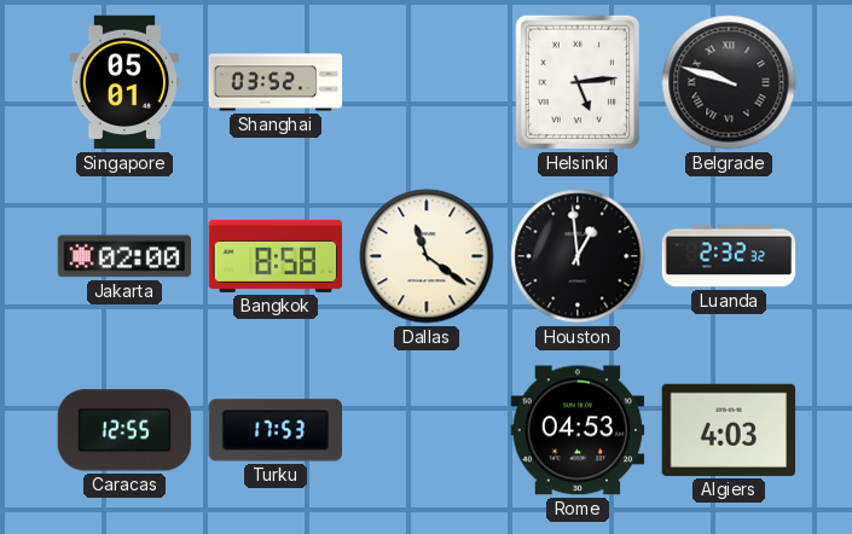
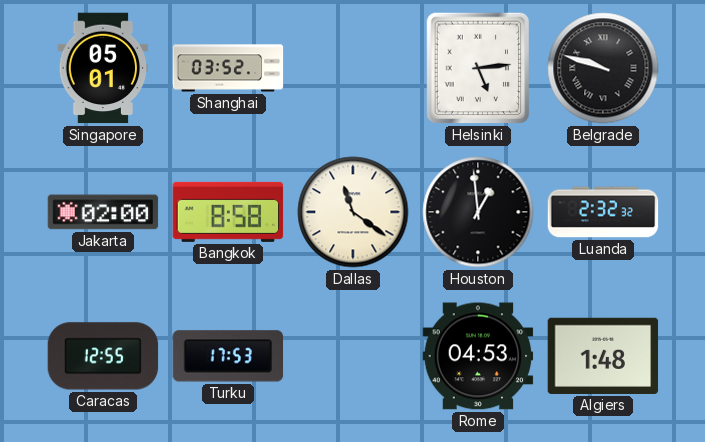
Algiers: 4:03 -> 1:48 (603, 356)
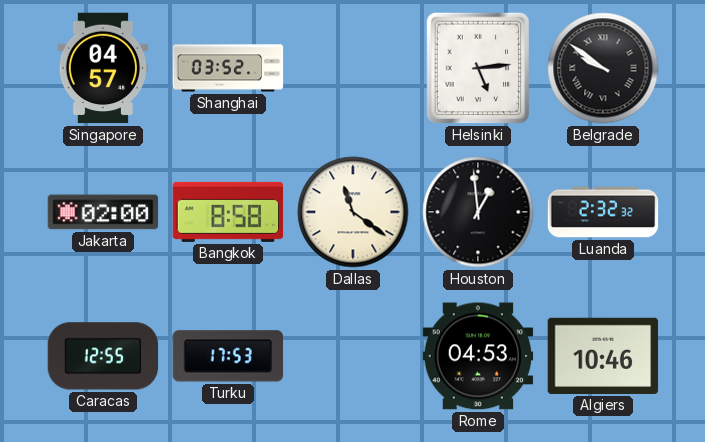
Singapore: 05:01 -> 04:57 (103, 68)
Belgrade: 9:48 -> 9:51 (603, 68)
Algiers: 1:48 -> 10:46 (603, 356)
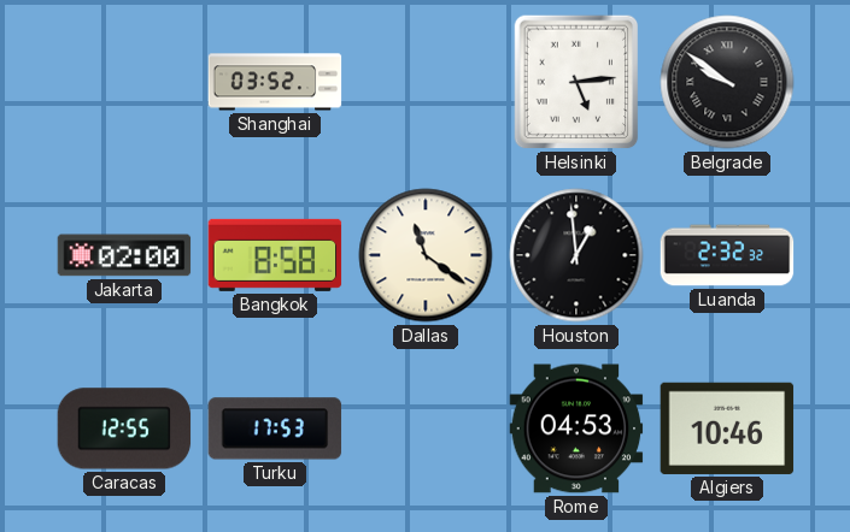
Singapore: 04:57 -> none (103, 68)
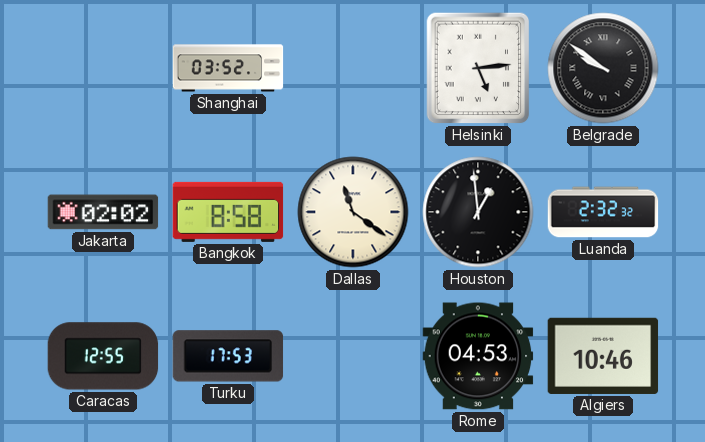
Jakarta: 02:00 -> 02:02 (103, 212)
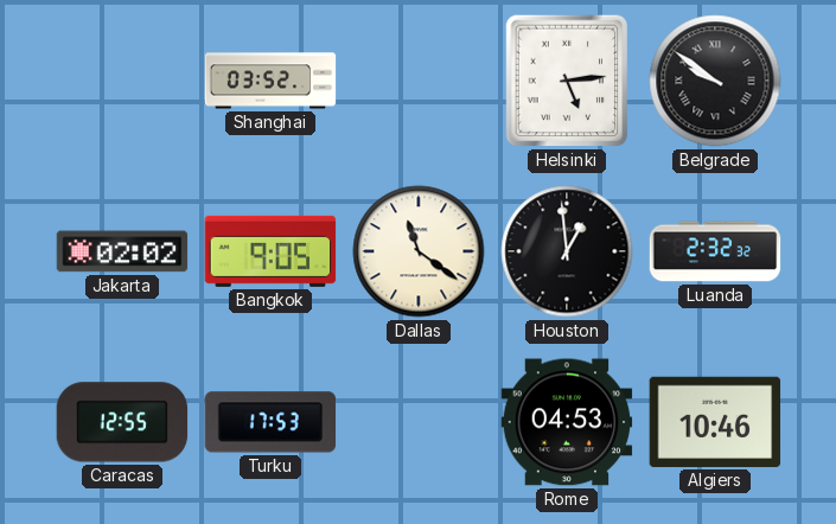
Bangkok: 8:58 -> 9:05 (270, 251)
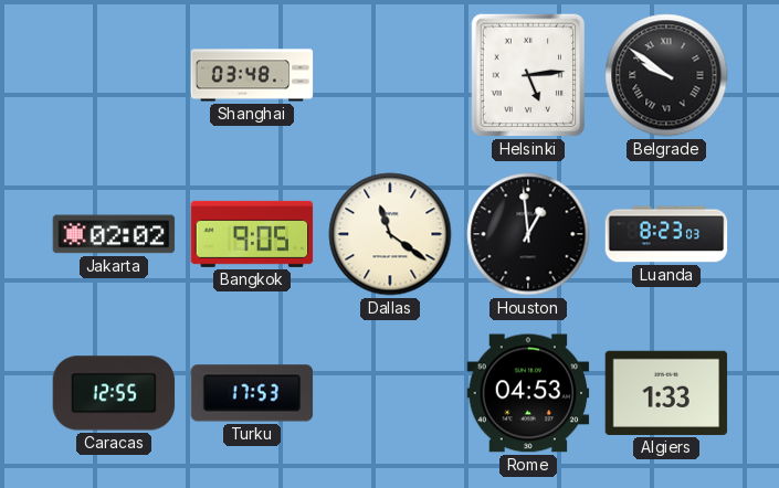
Shanghai: 03:52 -> 03:48 (252, 75)
Luanda: 2:32 -> 8:23 (666, 234)
Algiers: 10:46 -> 1:33 (666, 393)
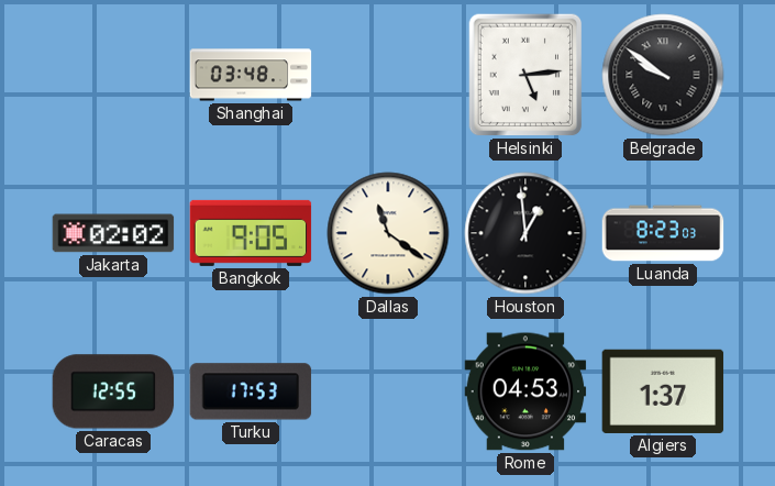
Algiers: 1:33 -> 1:37 (663, 391)
